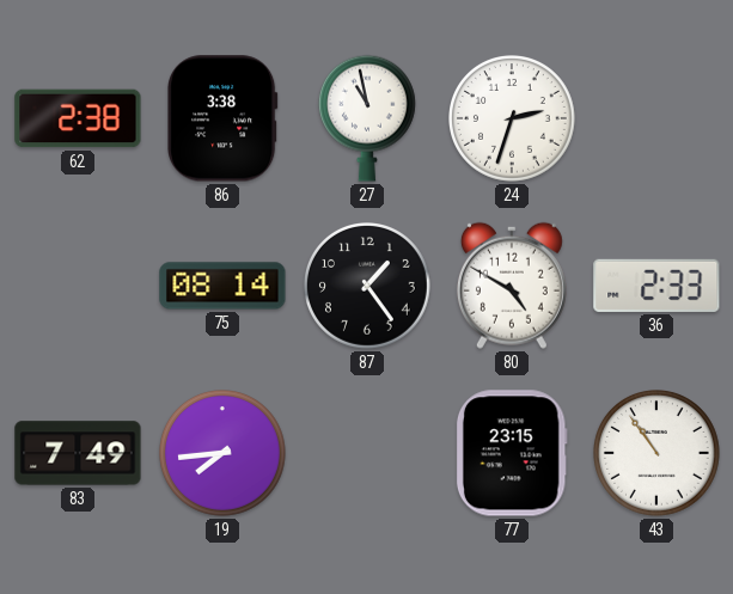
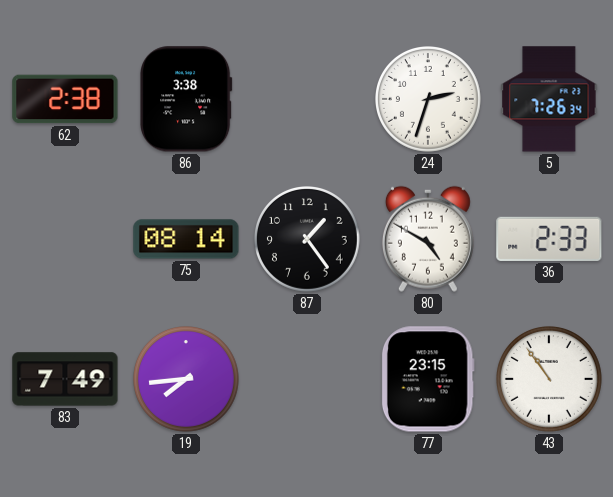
27: 10:58 -> none (367, 118)
5: none -> 7:26 (549, 99)
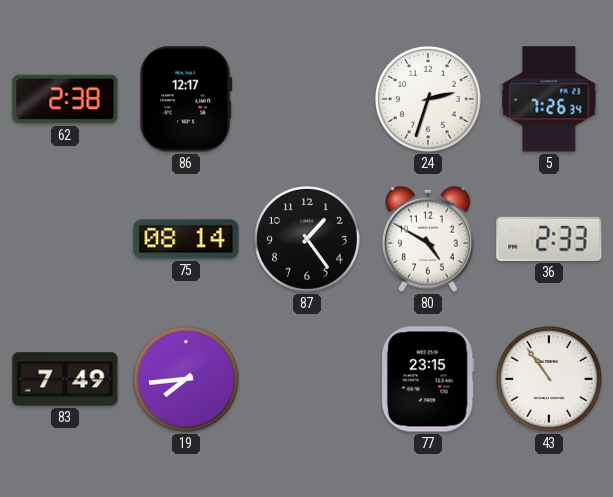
86: 3:38 -> 12:17 (187, 99)
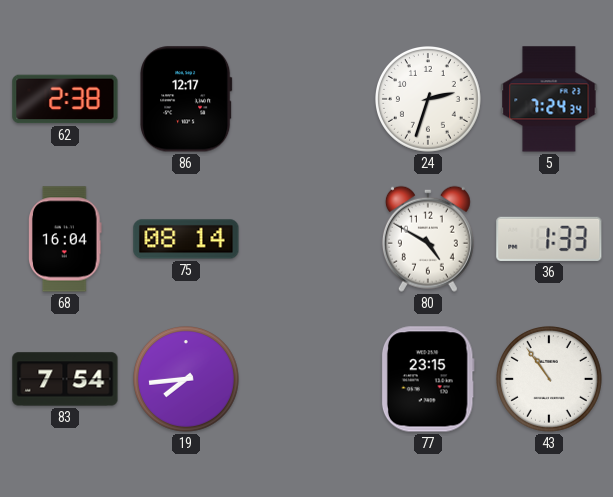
5: 7:26 -> 7:24 (549, 99)
68: none -> 16:04 (66, 239)
87: 1:24 -> none (308, 240)
36: 2:33 -> 1:33 (549, 239)
83: 7:49 -> 7:54 (65, 379)
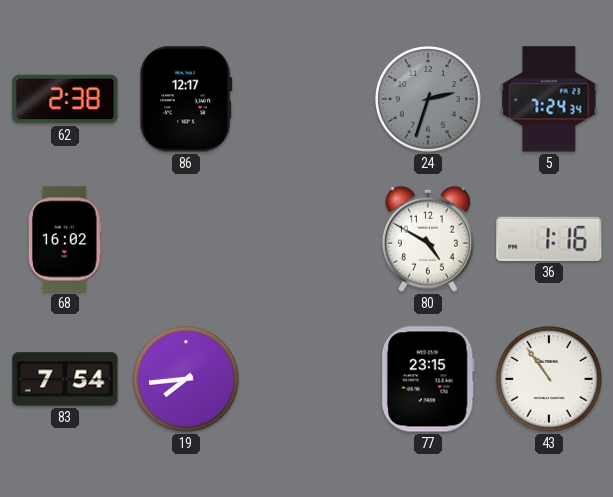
24 dial: white -> grey (429, 100)
68: 16:04 -> 16:02 (66, 239)
75: 08:14 -> none (186, 239)
36: 1:33 -> 1:16 (549, 239)
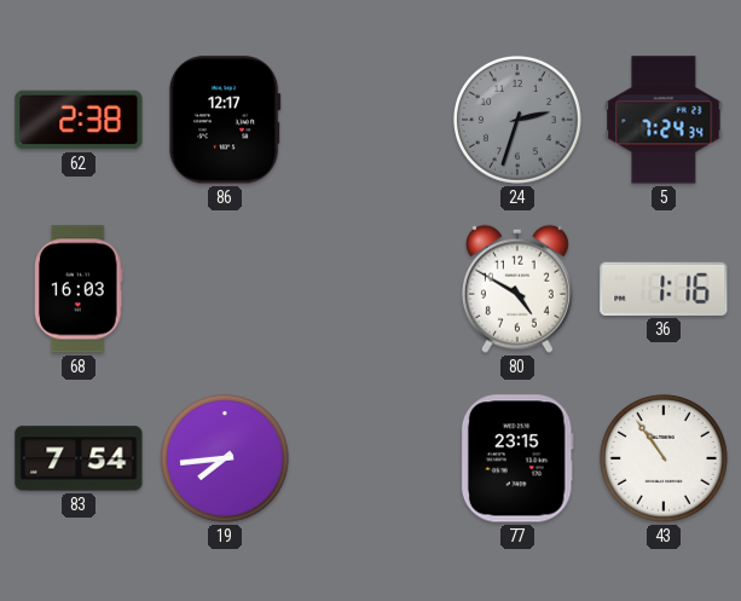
68: 16:02 -> 16:03 (80, 289)
